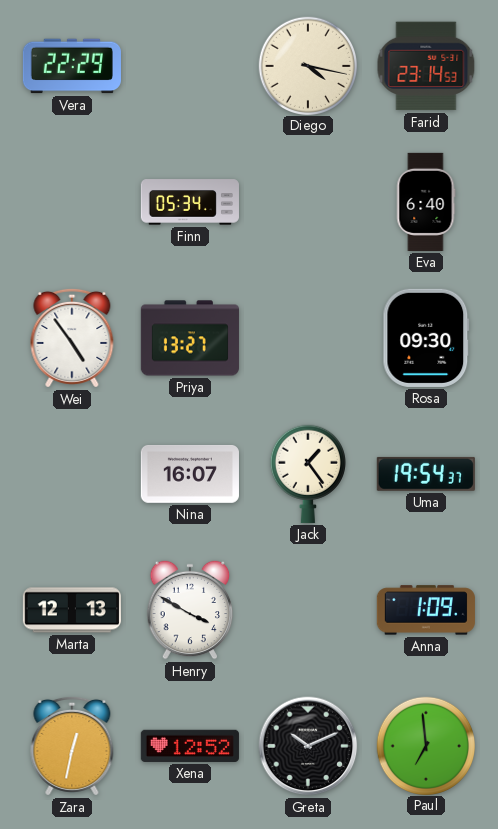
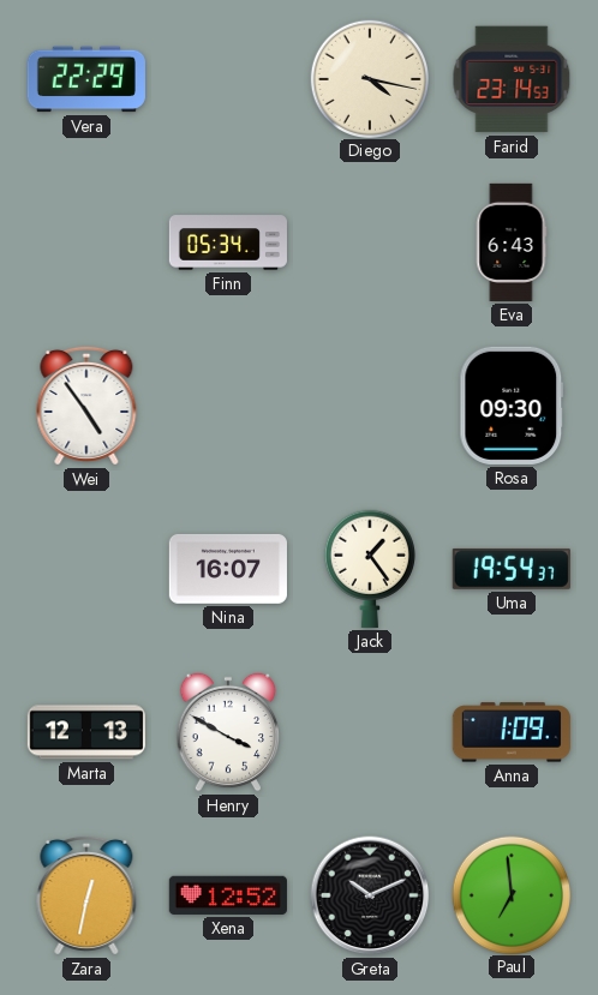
Eva: 6:40 -> 6:43 (512, 242)
Priya: 13:27 -> none (190, 338)
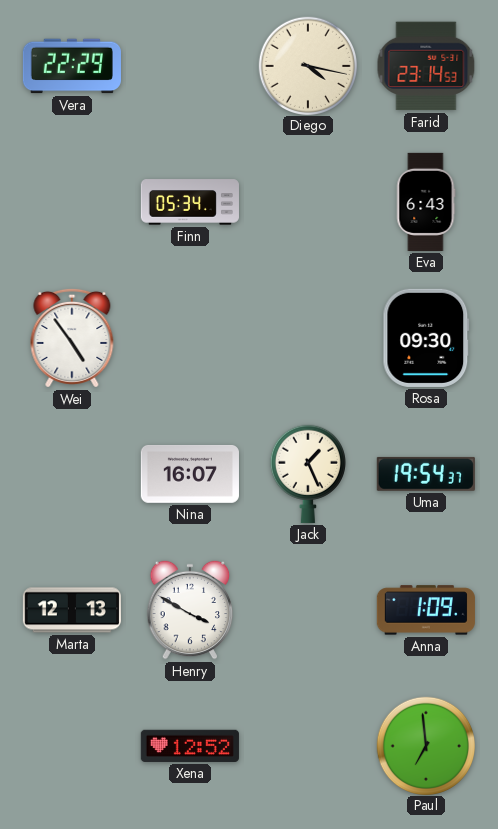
Jack: 1:24 -> 1:26 (307, 474)
Zara: 12:32 -> none (86, 895)
Greta: 10:11 -> none (370, 895)
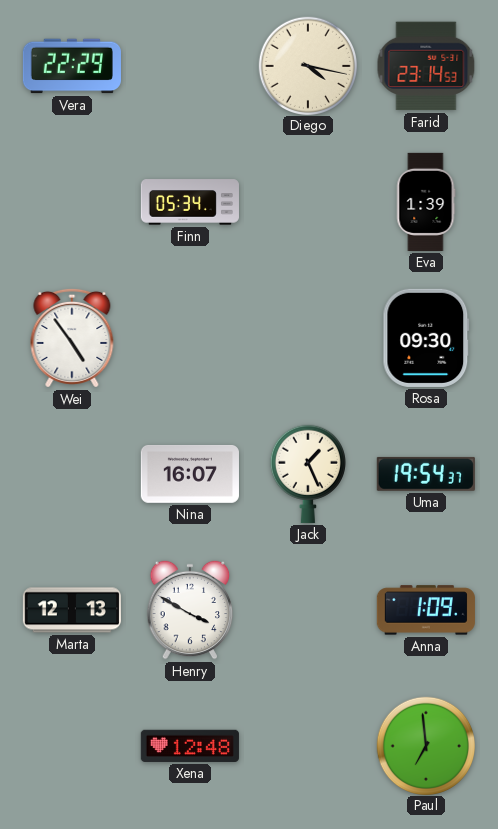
Eva: 6:43 -> 1:39 (426, 202)
Xena: 12:52 -> 12:48 (190, 746)
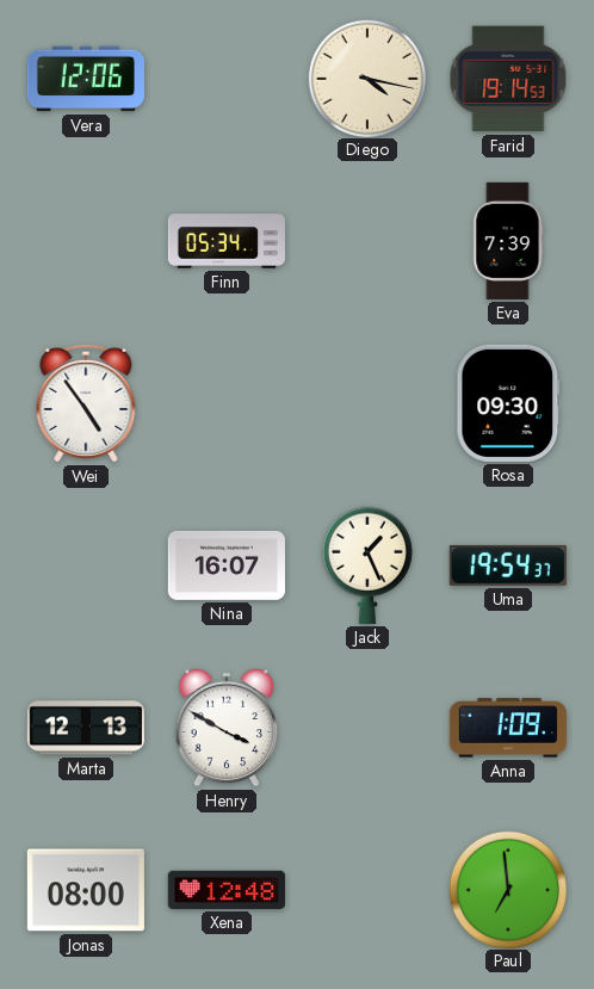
Vera: 22:29 -> 12:06 (86, 79)
Farid: 23:14 -> 19:14 (508, 79)
Eva: 1:39 -> 7:39 (508, 241)
Jonas: none -> 08:00 (86, 890)
